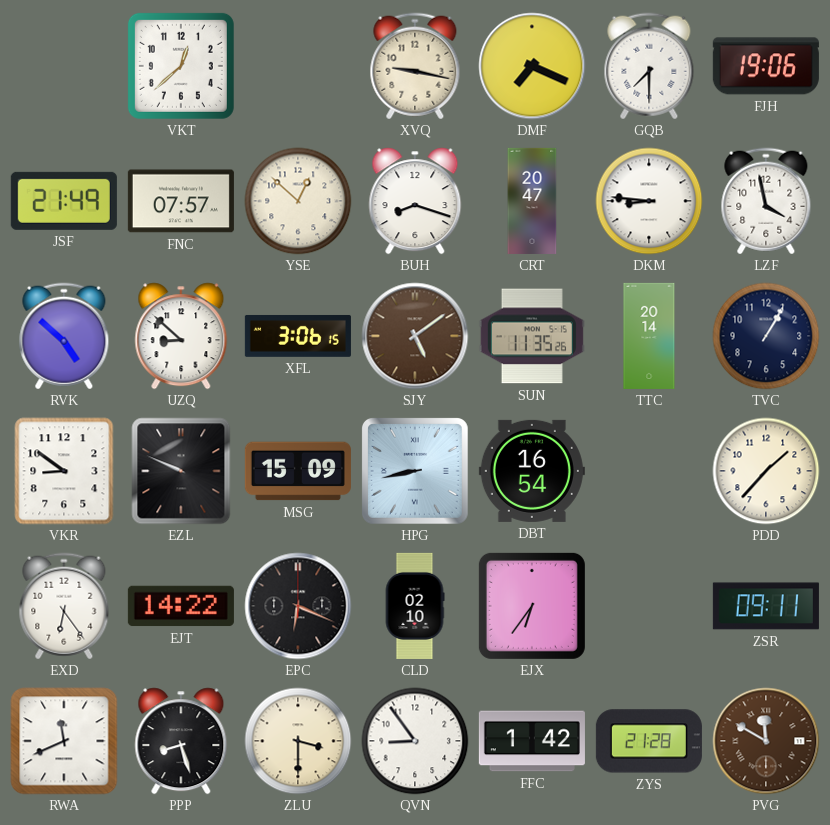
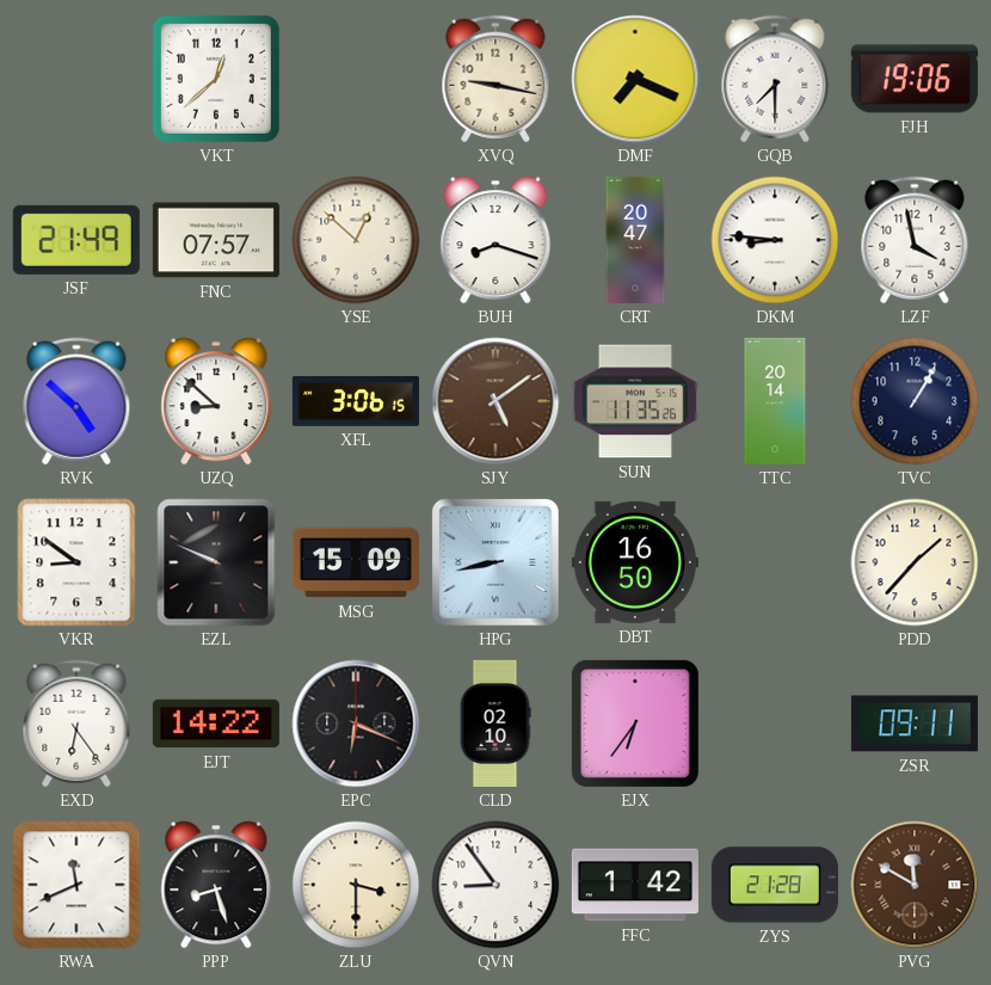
DBT: 16:54 -> 16:50 (635, 562)
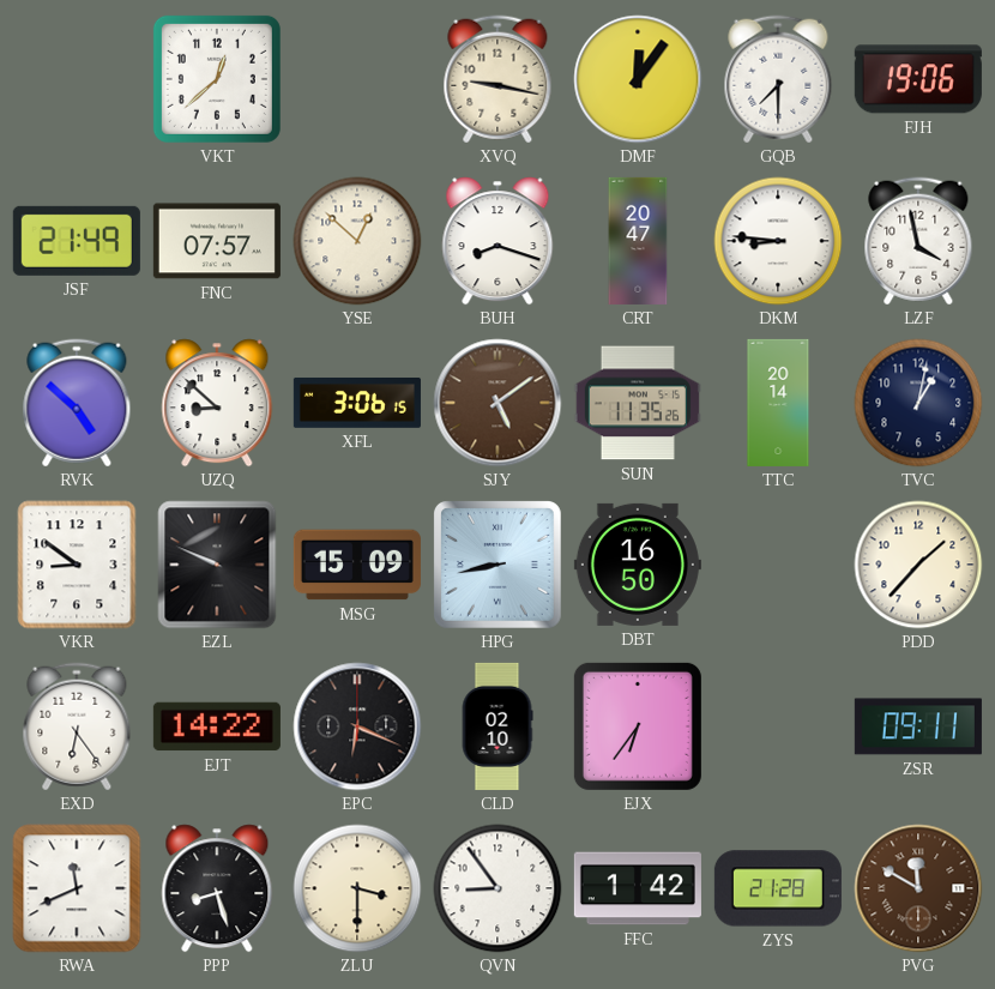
DMF: 7:19 -> 12:06 (638, 79)
TVC: 1:05 -> 1:02 (918, 403)
